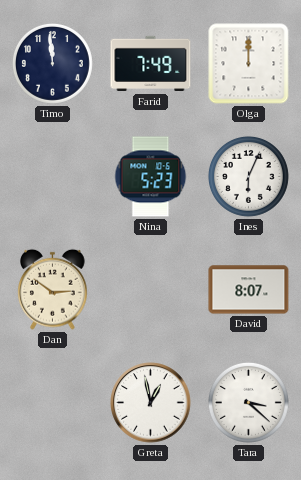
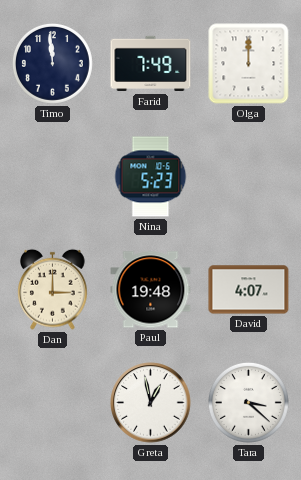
Ines: 6:04 -> none (248, 176)
Dan: 2:51 -> 3:00 (53, 289)
Paul: none -> 19:48 (151, 290)
David: 8:07 -> 4:07 (249, 290)
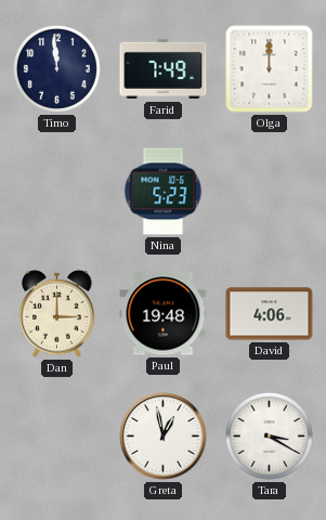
David: 4:07 -> 4:06 (270, 314)
Tara: 3:22 -> 3:20 (269, 435)
